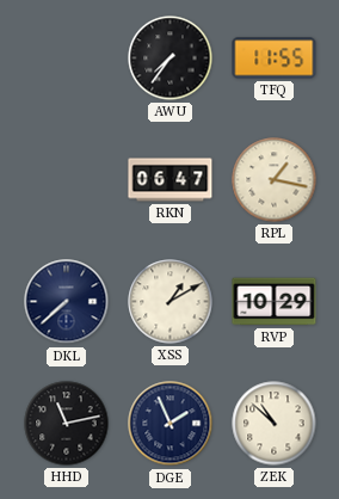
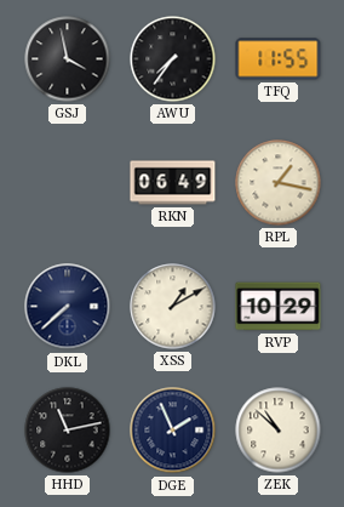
GSJ: none -> 3:58 (68, 59)
RKN: 06:47 -> 06:49 (173, 183)
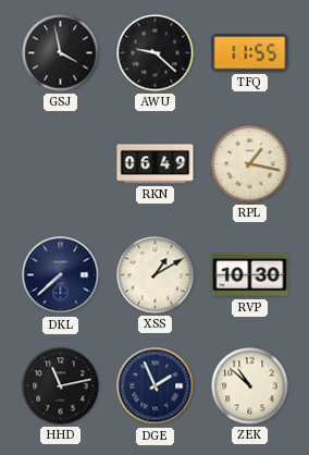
AWU: 7:36 -> 9:22 (156, 53)
RVP: 10:29 -> 10:30 (250, 275)
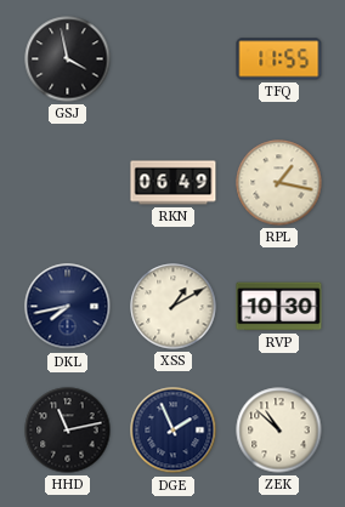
AWU: 9:22 -> none (156, 53)
DKL: 7:38 -> 7:43 (68, 307)
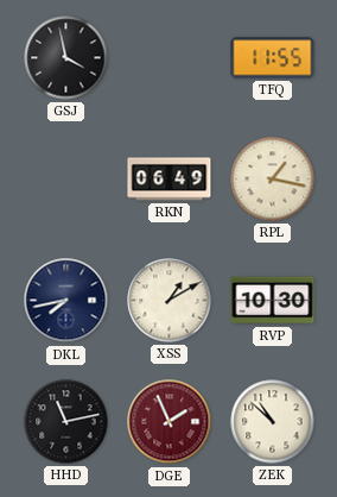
DGE dial: navy -> burgundy (170, 422)
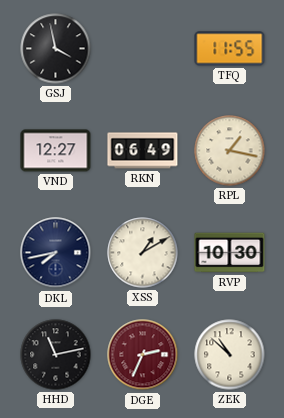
VND: none -> 12:27 (56, 151)
DGE: 1:56 -> 2:34 (143, 355)
